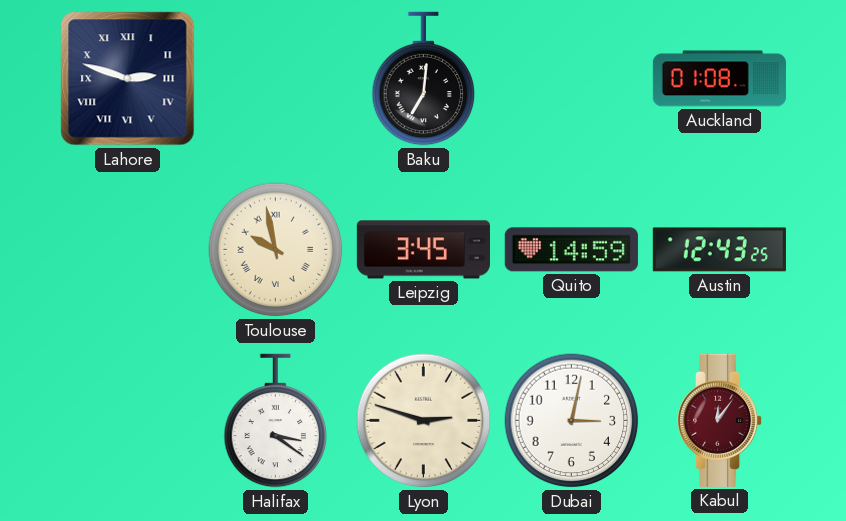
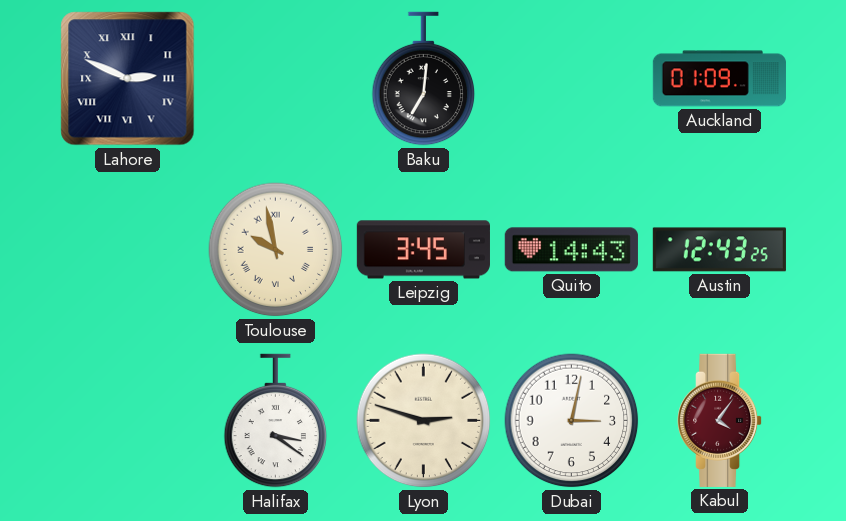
Lahore: 2:48 -> 2:49 (128, 79)
Auckland: 01:08 -> 01:09 (719, 79)
Quito: 14:59 -> 14:43 (571, 250)
Kabul: 12:06 -> 4:06 (721, 420)
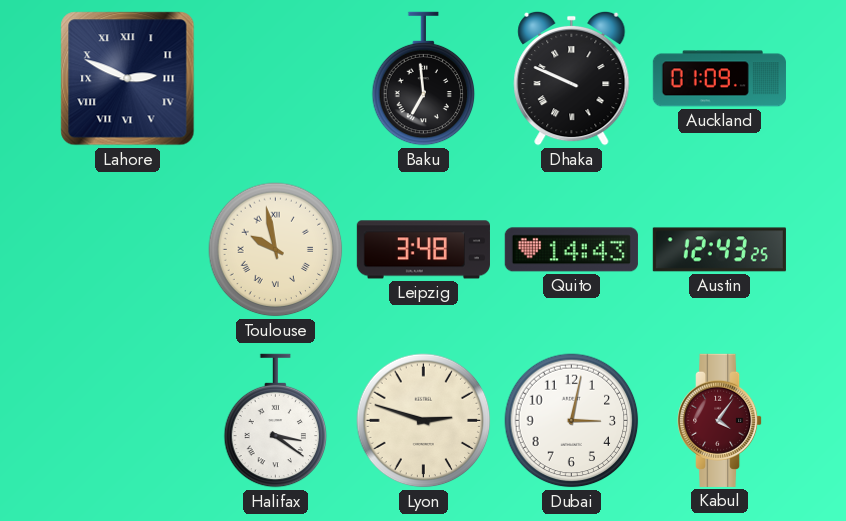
Baku: 7:01 -> 6:59 (424, 79)
Dhaka: none -> 9:49 (572, 78)
Leipzig: 3:45 -> 3:48 (423, 250)
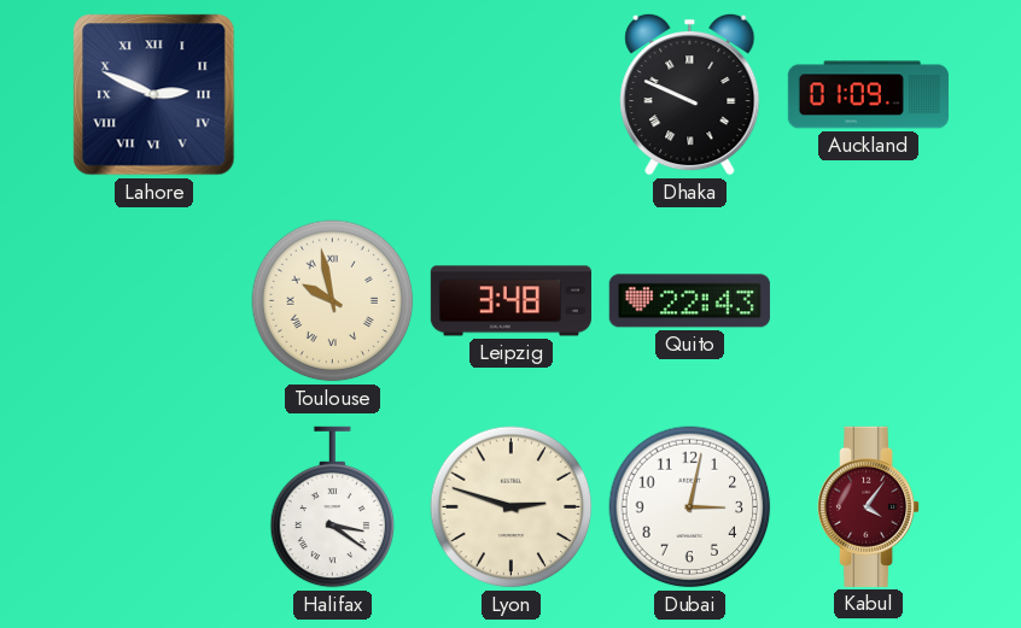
Baku: 6:59 -> none (424, 79)
Quito: 14:43 -> 22:43 (689, 301)
Austin: 12:43 -> none (719, 250)
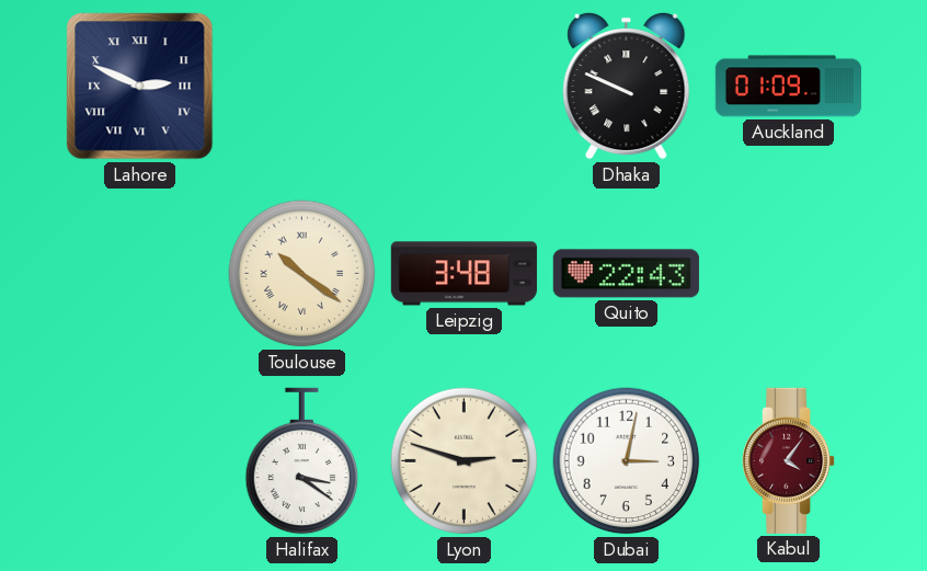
Toulouse: 9:58 -> 10:21 (302, 274)
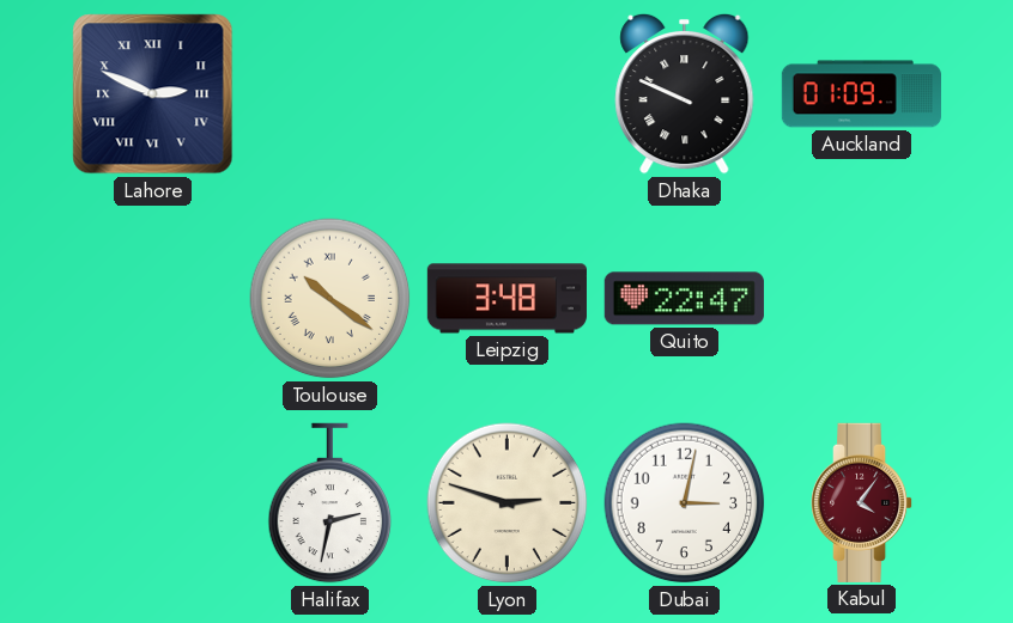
Quito: 22:43 -> 22:47 (684, 299)
Halifax: 3:21 -> 2:32 (330, 503)
